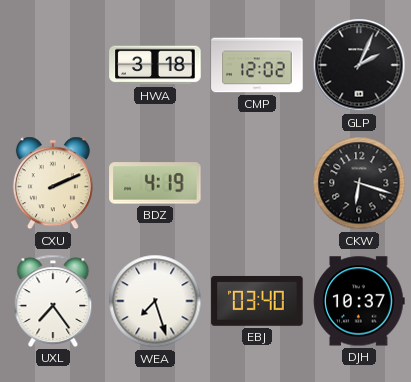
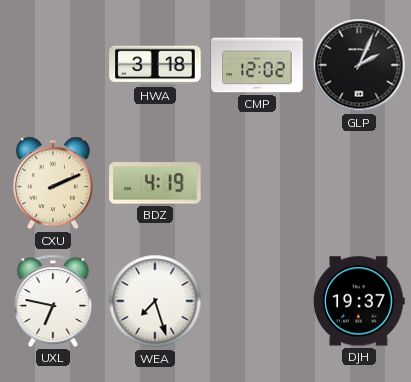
CKW: 6:18 -> none (359, 183)
UXL: 7:24 -> 6:47 (53, 301)
EBJ: 03:40 -> none (257, 301)
DJH: 10:37 -> 19:37 (359, 301)
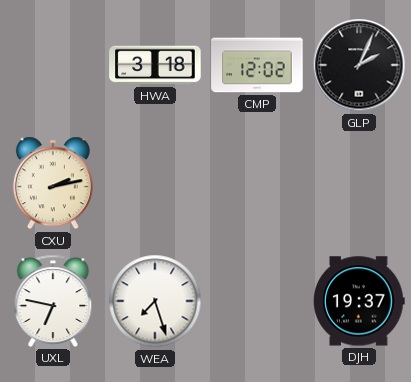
CXU: 2:11 -> 2:13 (53, 183)
BDZ: 4:19 -> none (155, 183)
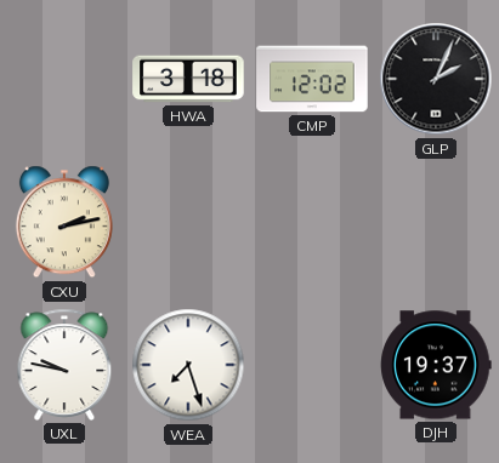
UXL: 6:47 -> 9:47 (64, 365)
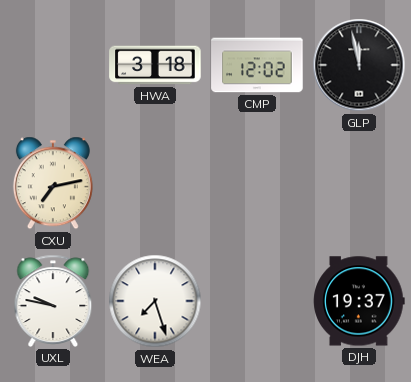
GLP: 2:04 -> 11:58 (359, 65)
CXU: 2:13 -> 7:13 (53, 183)
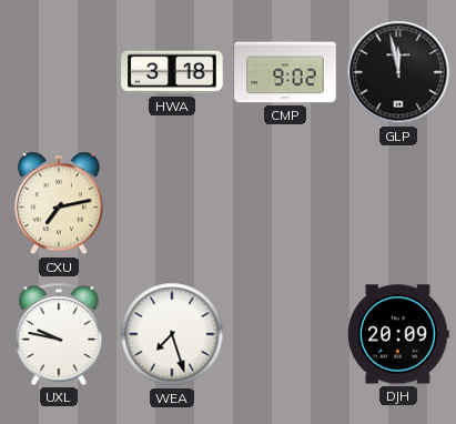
CMP: 12:02 -> 9:02 (285, 72)
DJH: 19:37 -> 20:09 (398, 334)
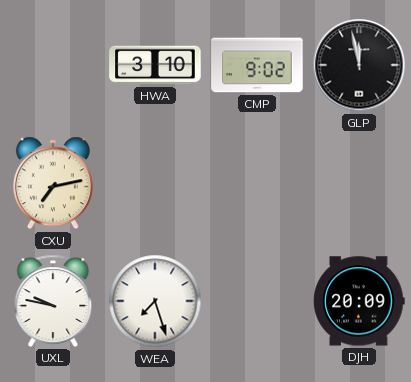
HWA: 3:18 -> 3:10 (155, 65)
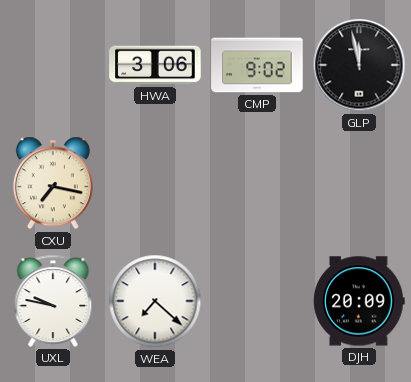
HWA: 3:10 -> 3:06 (155, 65)
CXU: 7:13 -> 7:17 (53, 183)
WEA: 7:27 -> 7:22 (155, 301)
